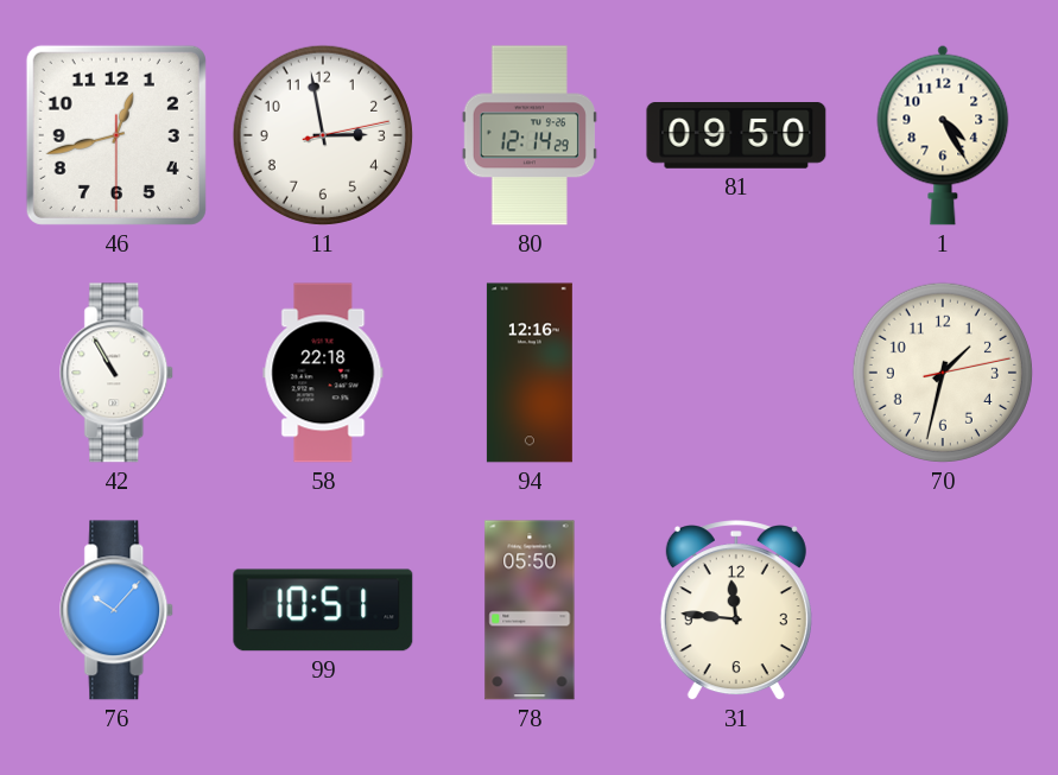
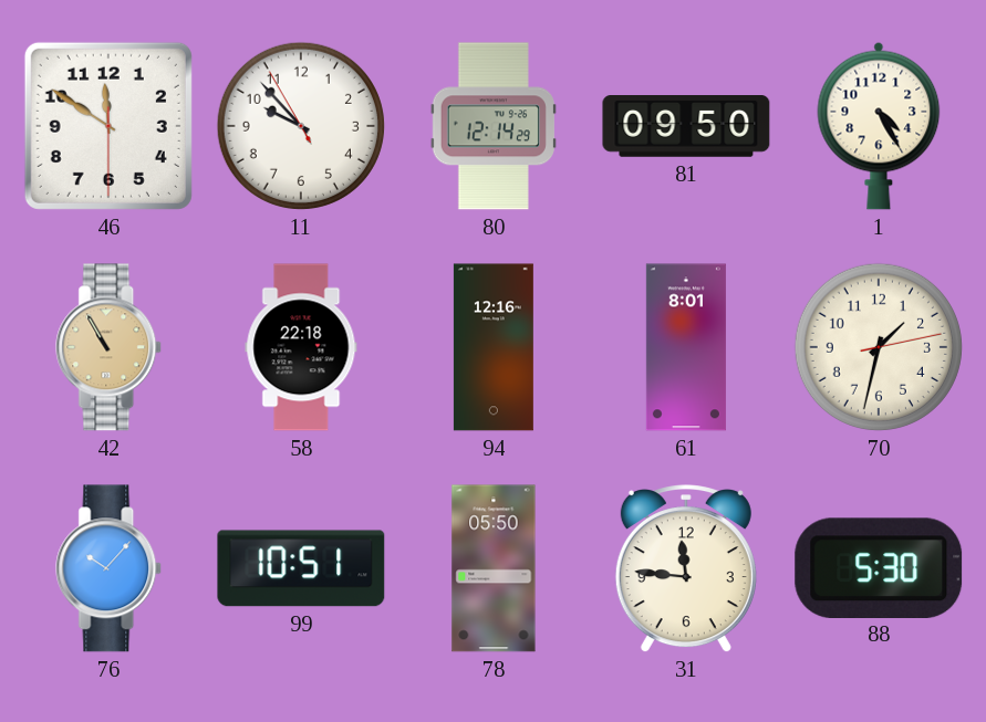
46: 12:42 -> 11:50 (108, 126)
11: 2:58 -> 9:52 (301, 126)
42 dial: white -> champagne (110, 347)
61: none -> 8:01 (686, 347)
88: none -> 5:30 (879, 567)
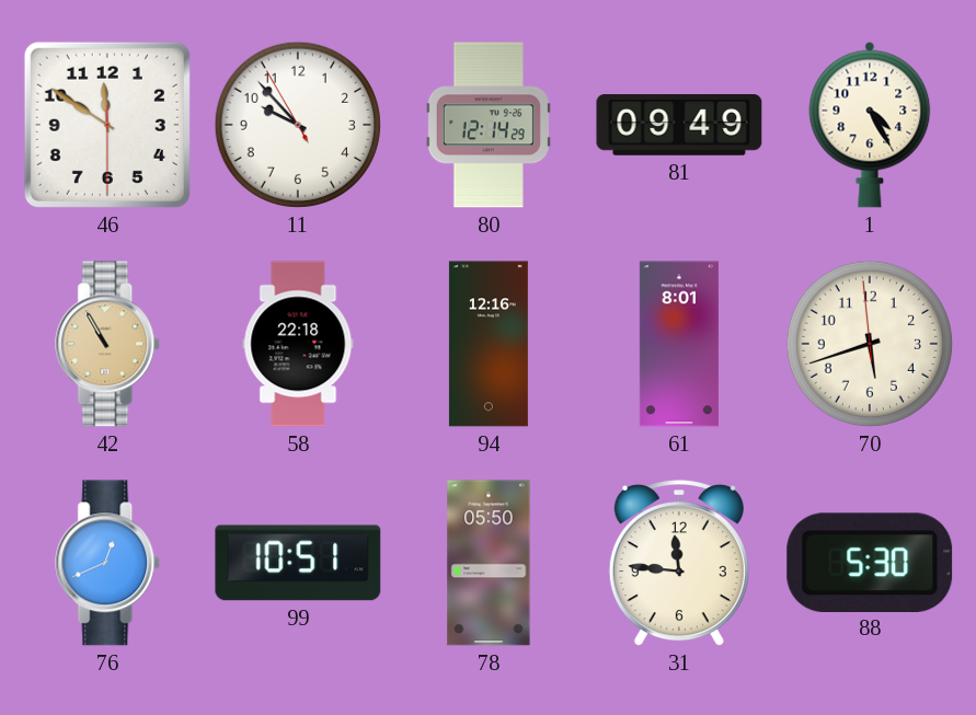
81: 09:50 -> 09:49 (679, 126)
70: 1:32 -> 5:41 (870, 344)
76: 10:07 -> 12:41 (108, 563)
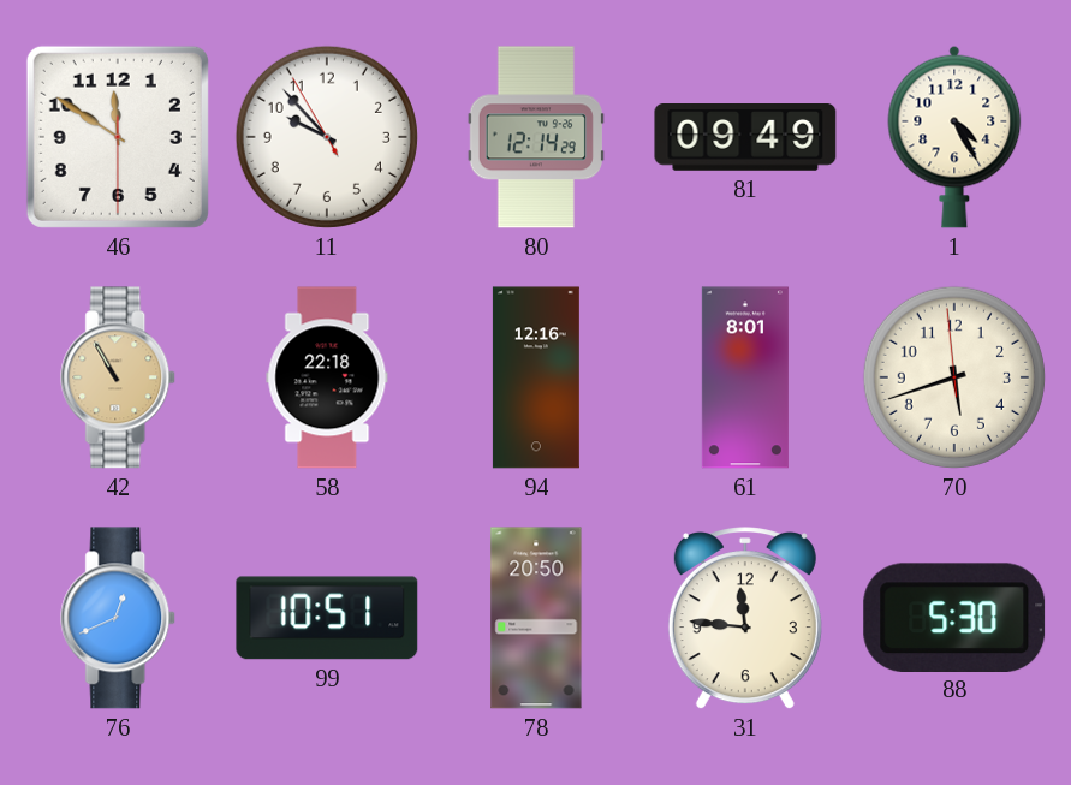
78: 05:50 -> 20:50 (536, 618)
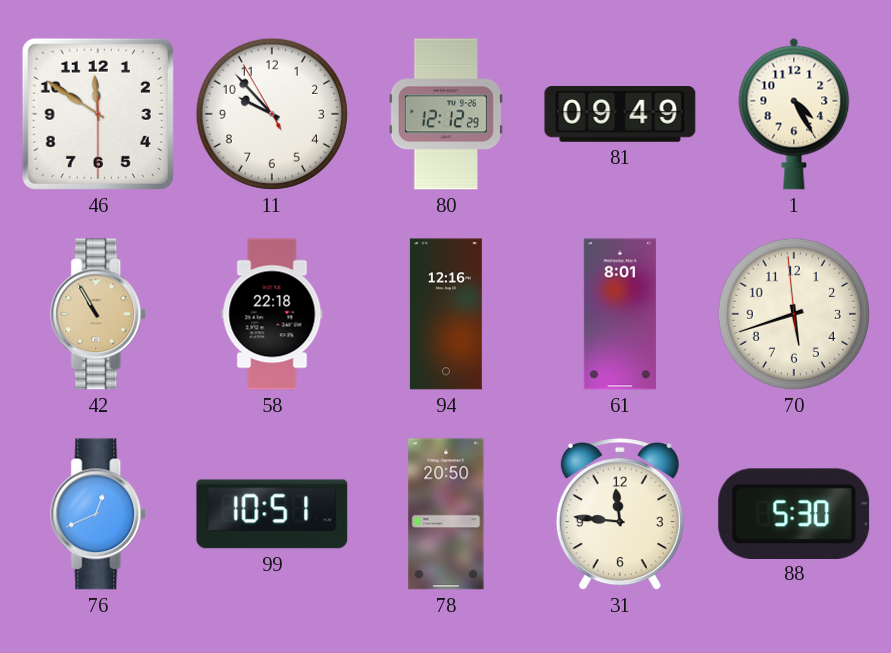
80: 12:14 -> 12:12 (446, 114)
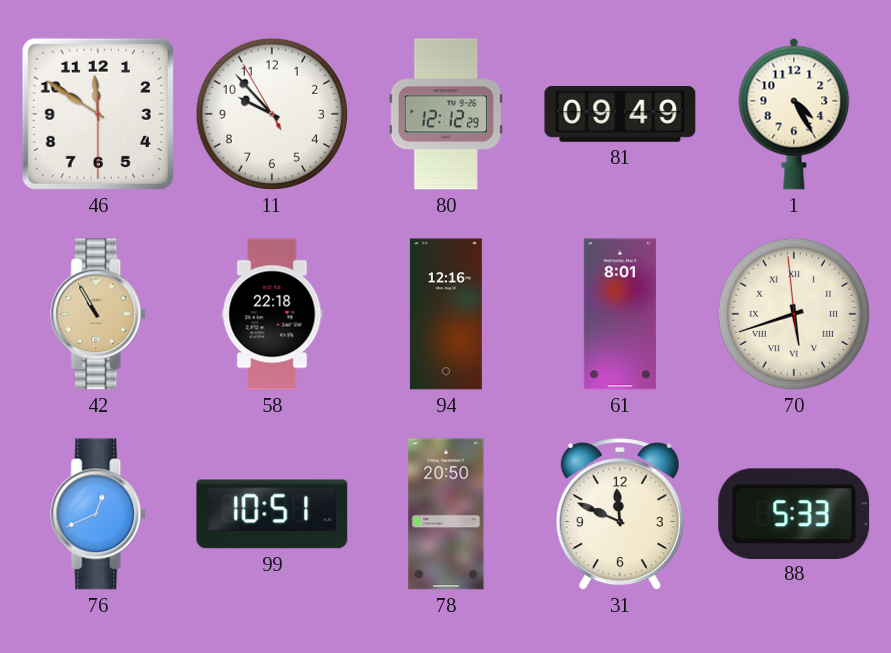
70 numerals: Arabic -> Roman (794, 314)
31: 11:46 -> 11:49 (620, 515)
88: 5:30 -> 5:33 (794, 513)
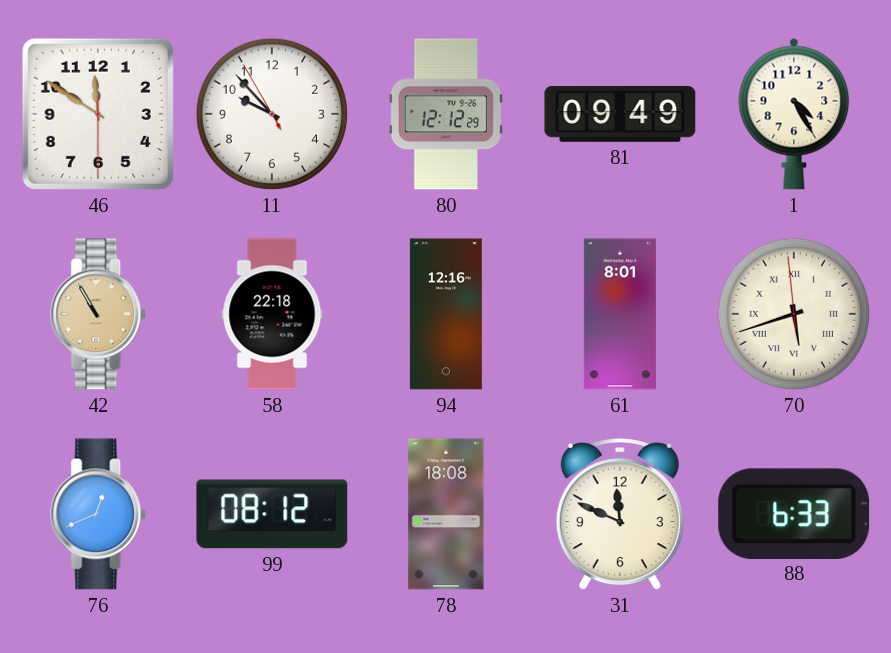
99: 10:51 -> 08:12 (272, 514)
78: 20:50 -> 18:08 (446, 514)
88: 5:33 -> 6:33 (794, 513)
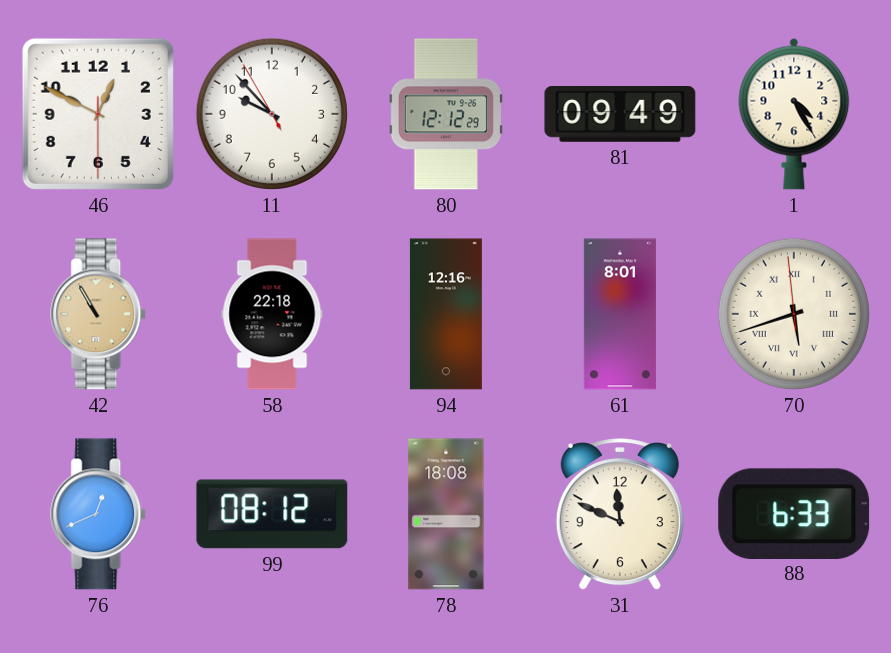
46: 11:50 -> 12:49 (98, 114)
